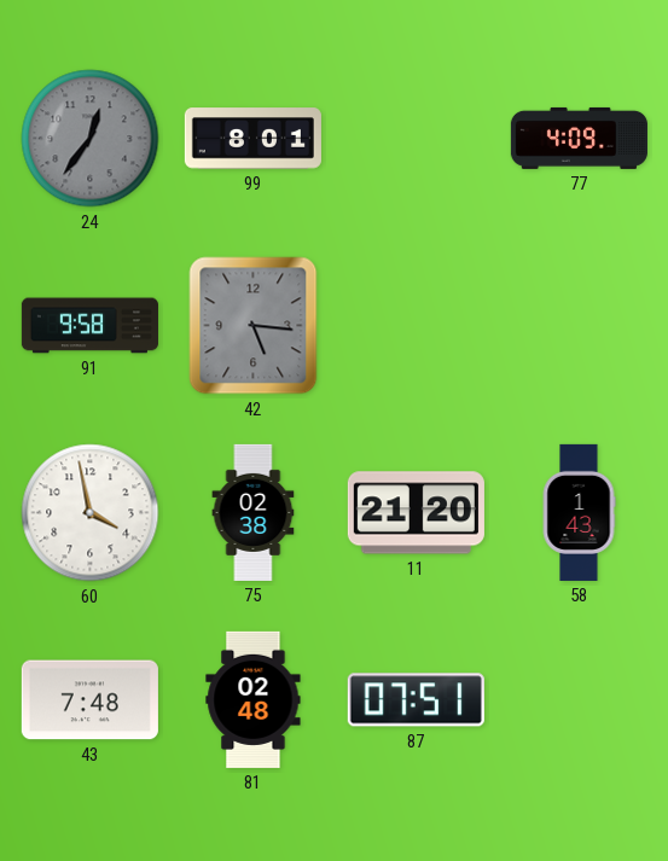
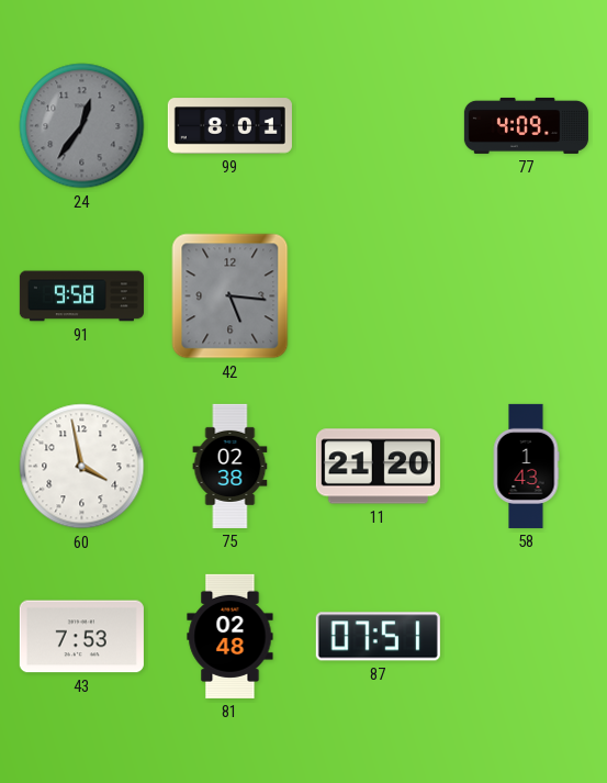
43: 7:48 -> 7:53 (81, 637)
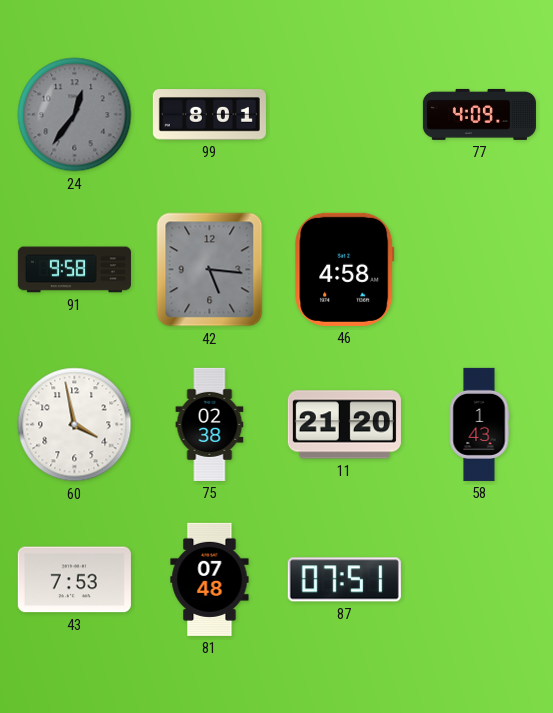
46: none -> 4:58 (345, 269)
81: 02:48 -> 07:48 (210, 579)
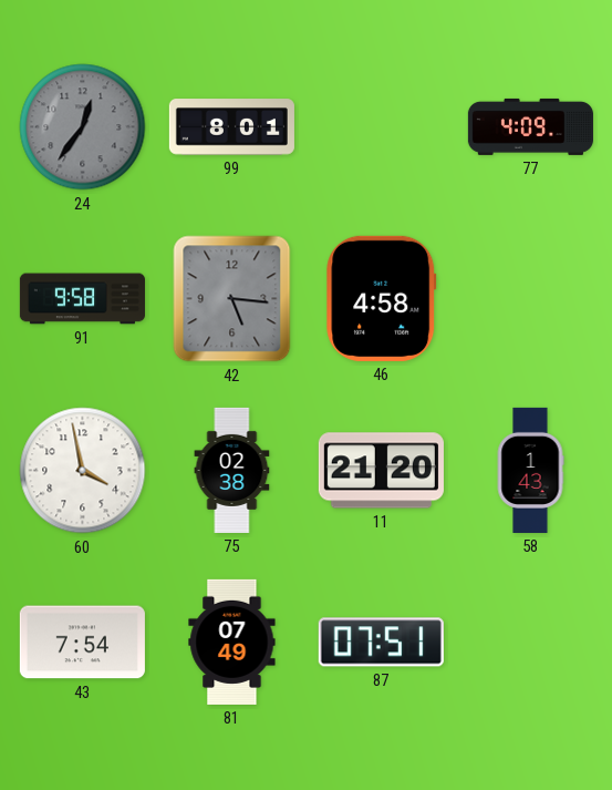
43: 7:53 -> 7:54 (82, 643)
81: 07:48 -> 07:49 (232, 642)
